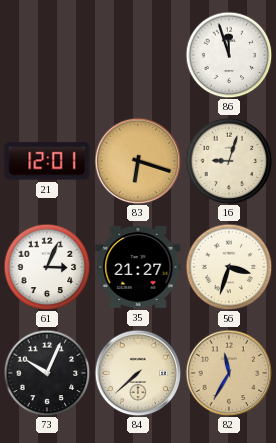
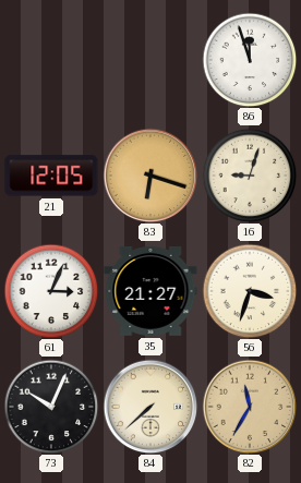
21: 12:01 -> 12:05 (51, 176)
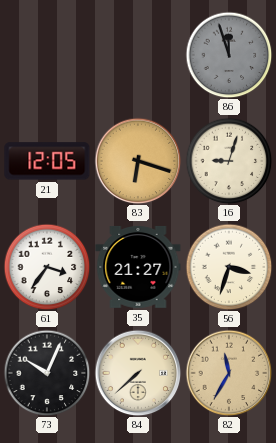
86 dial: white -> grey (229, 55)
61: 3:04 -> 3:36 (47, 267)
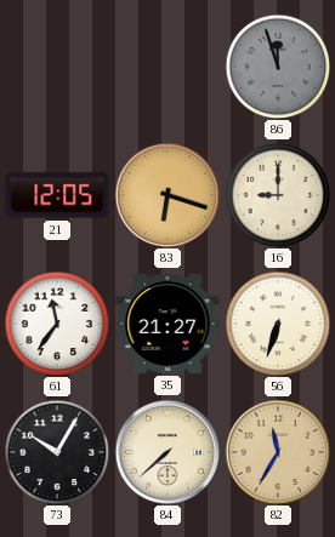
16: 9:03 -> 9:00 (278, 195)
61: 3:36 -> 11:36 (57, 324)
56: 3:33 -> 6:33 (278, 324)
73: 10:04 -> 10:05 (57, 452)
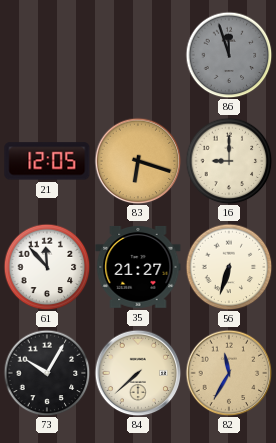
61: 11:36 -> 11:53 (47, 267)
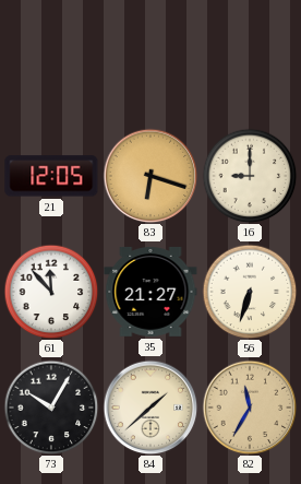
86: 11:57 -> none (229, 55)
84: 7:38 -> 1:38 (150, 408)
